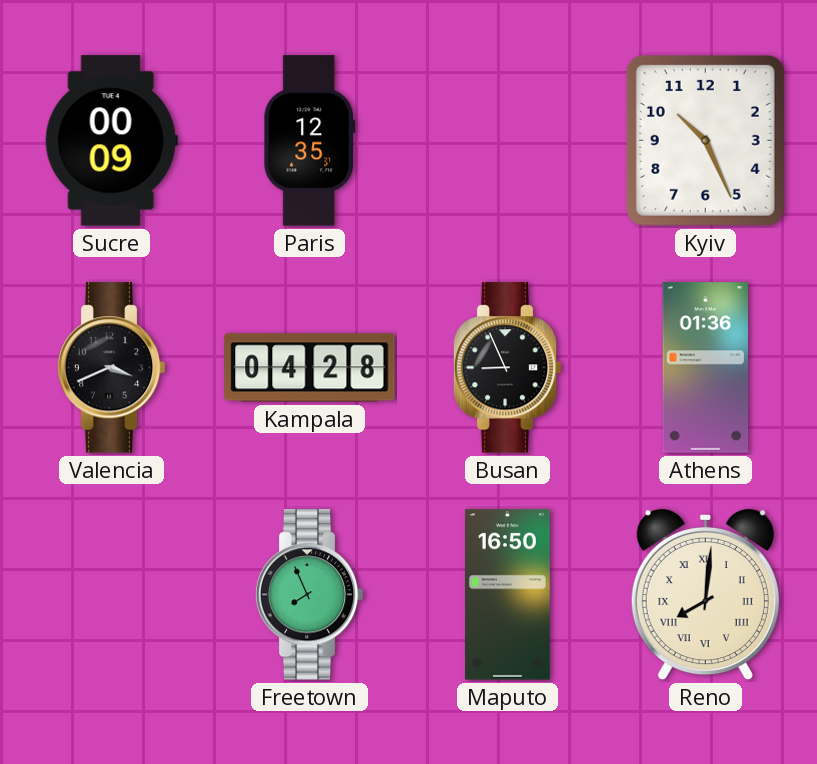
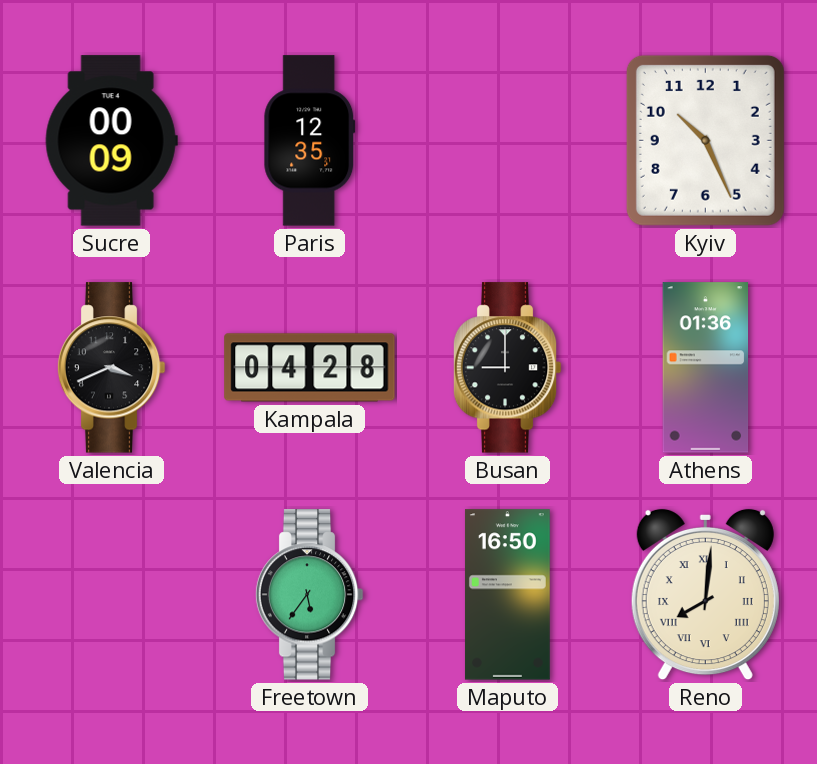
Busan: 8:56 -> 9:00 (507, 368)
Freetown: 7:56 -> 5:36 (309, 595)
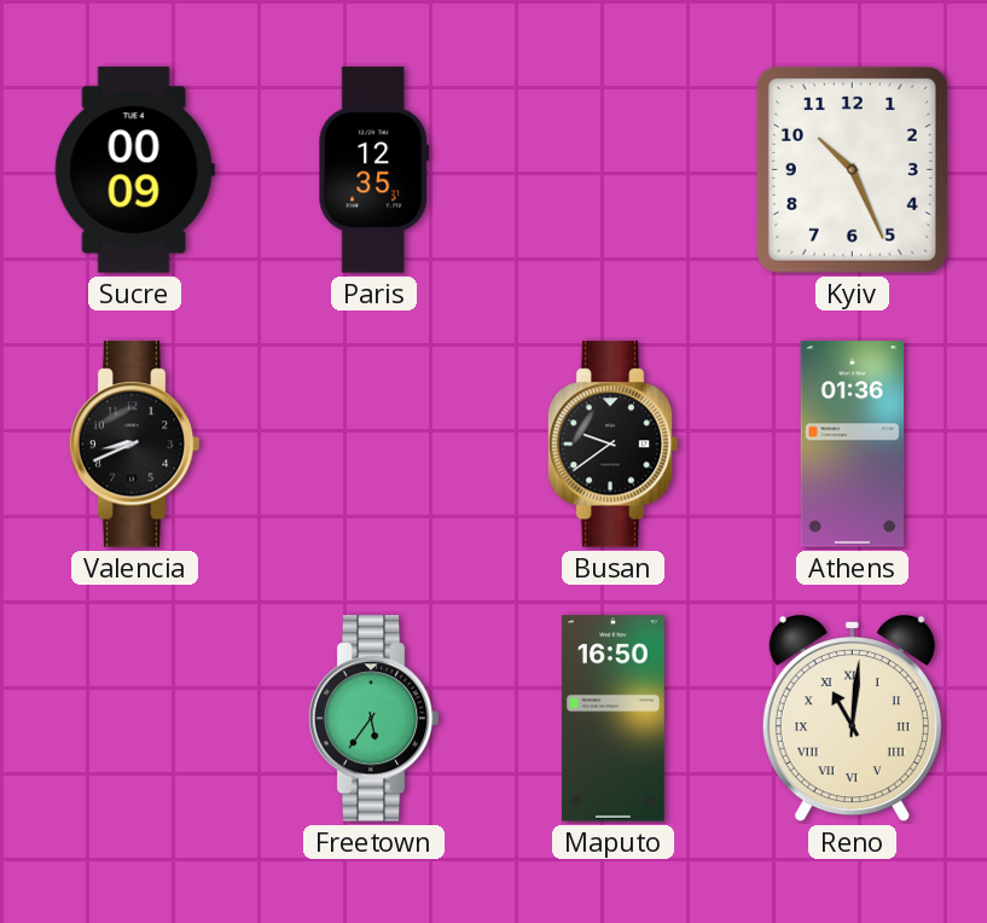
Valencia: 3:41 -> 8:41 (134, 445)
Kampala: 04:28 -> none (310, 368)
Busan: 9:00 -> 9:39 (612, 445)
Reno: 8:01 -> 11:01 (852, 719)
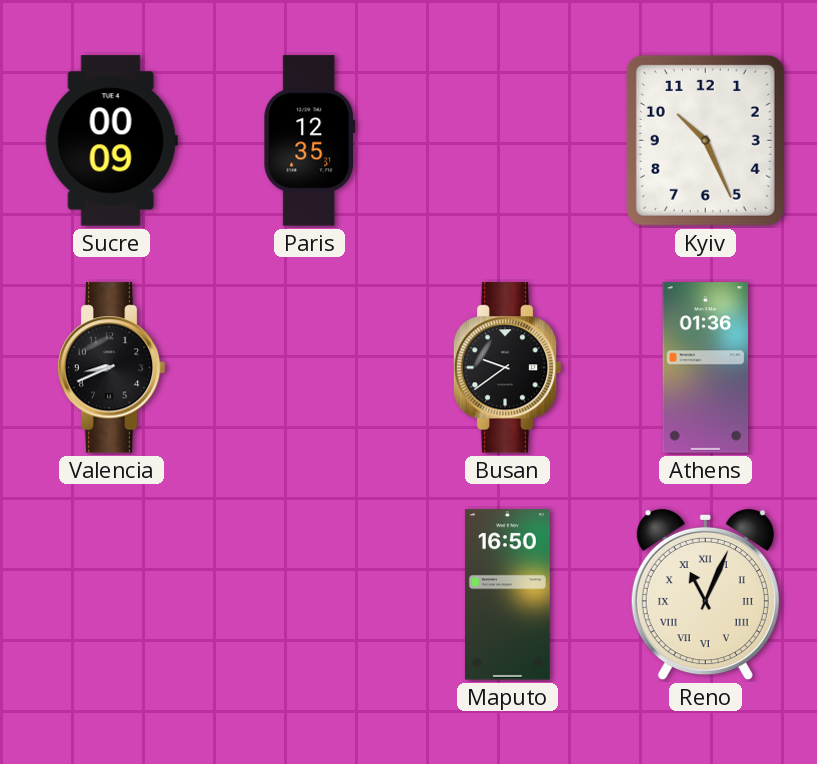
Freetown: 5:36 -> none (373, 719)
Reno: 11:01 -> 11:04 (705, 595)
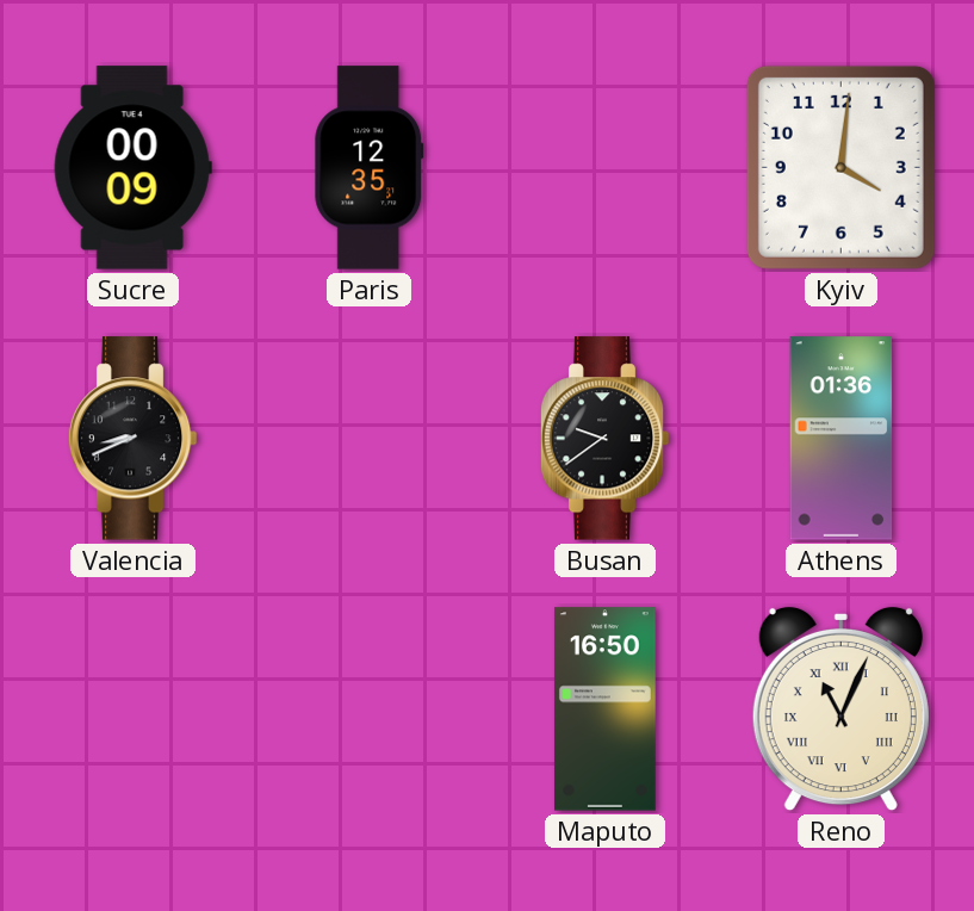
Kyiv: 10:26 -> 4:01 (840, 167)
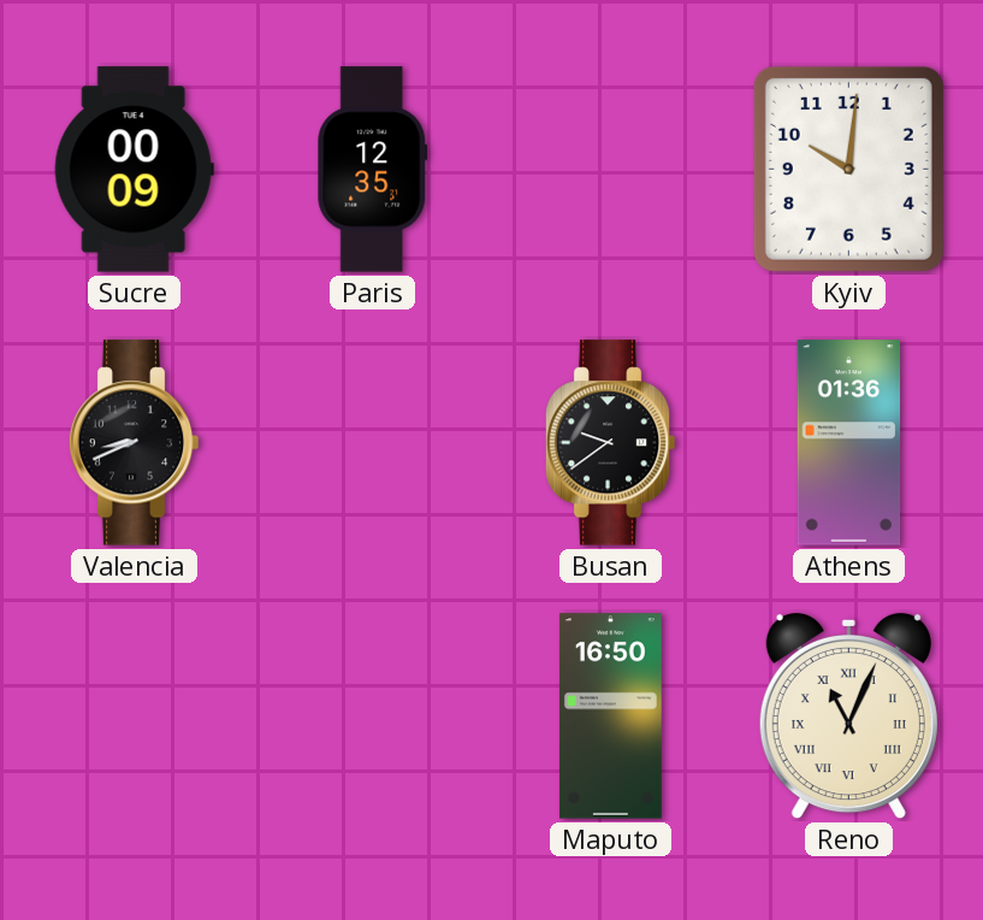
Kyiv: 4:01 -> 10:01 (848, 169)
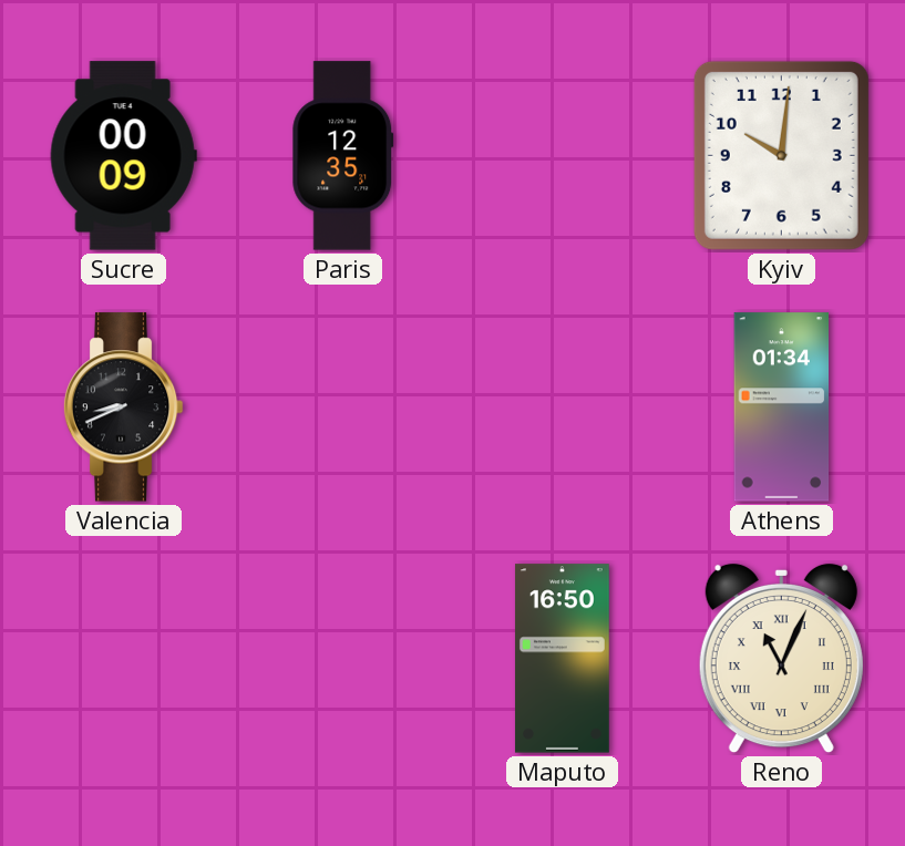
Busan: 9:39 -> none (610, 443)
Athens: 01:36 -> 01:34 (782, 407)
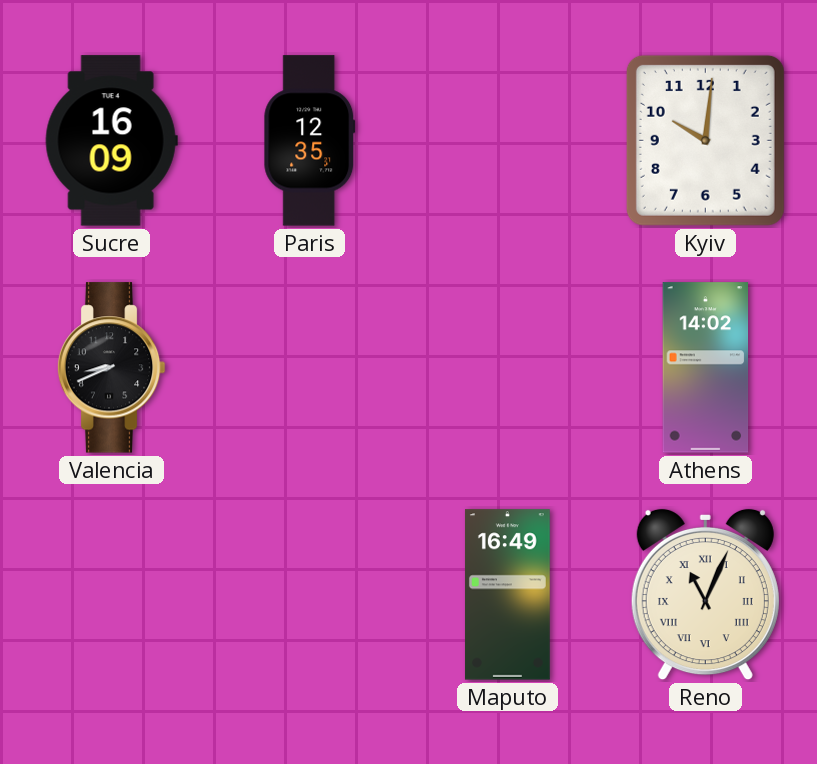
Sucre: 00:09 -> 16:09 (111, 141)
Athens: 01:34 -> 14:02 (706, 368)
Maputo: 16:50 -> 16:49 (507, 595)
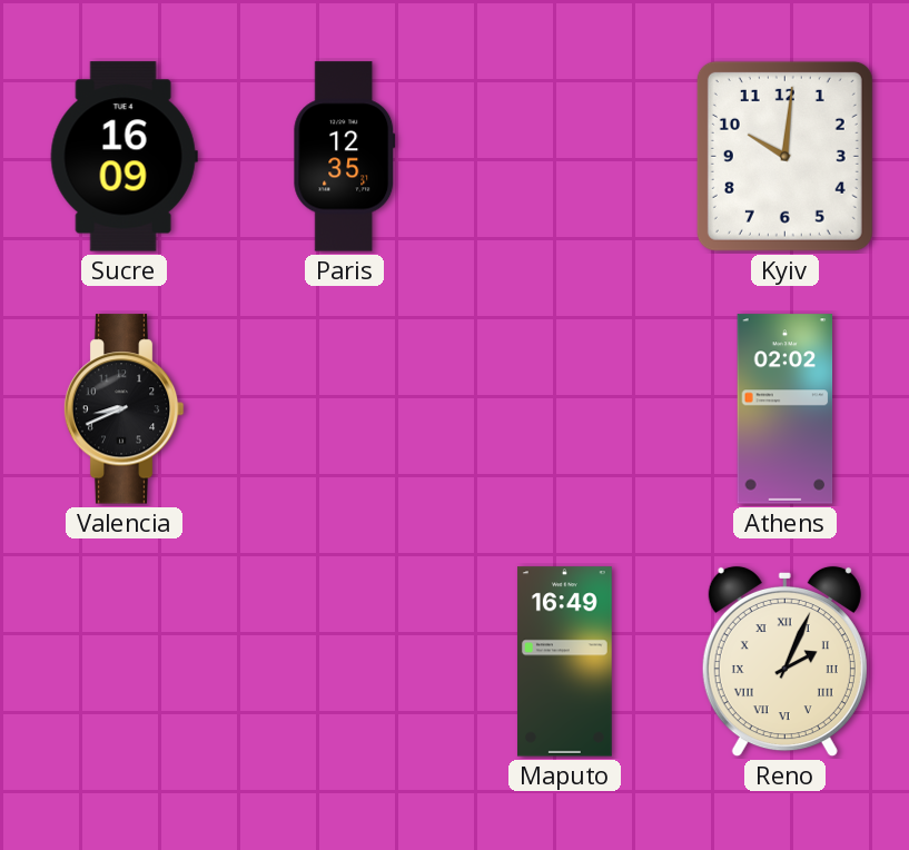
Athens: 14:02 -> 02:02 (786, 409)
Reno: 11:04 -> 2:04 (784, 662)
